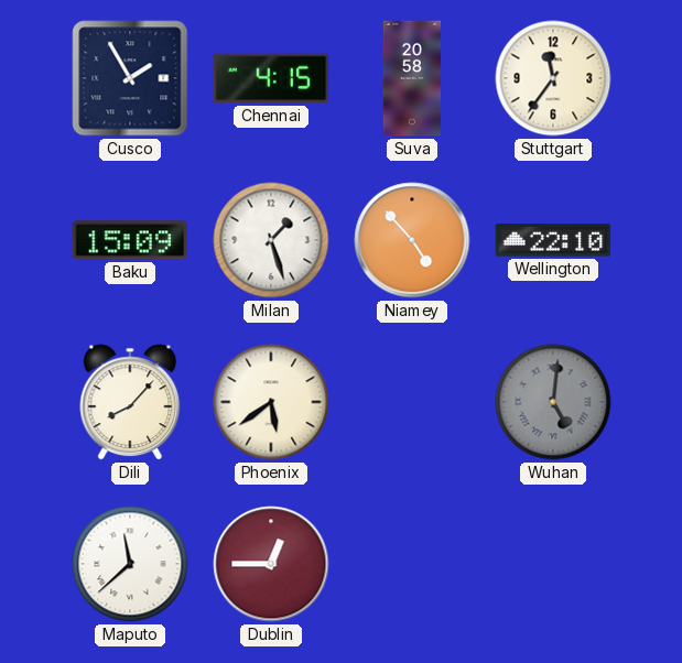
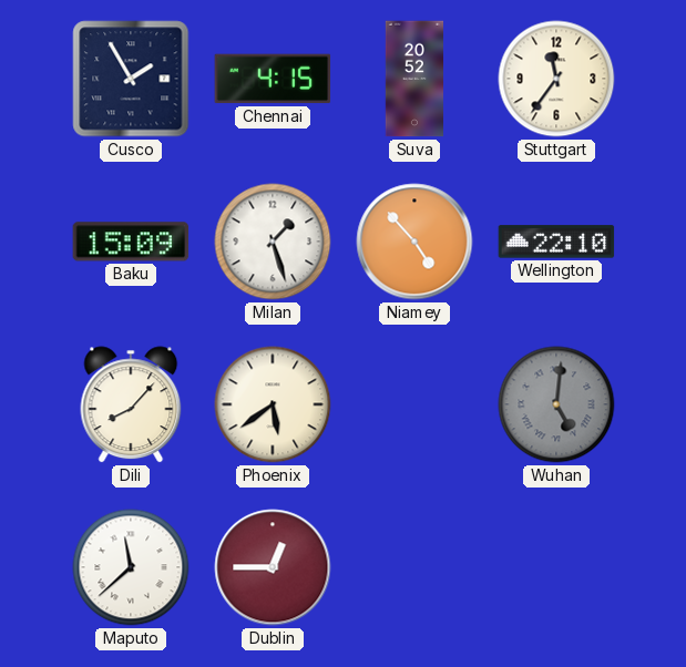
Suva: 20:58 -> 20:52 (413, 79)
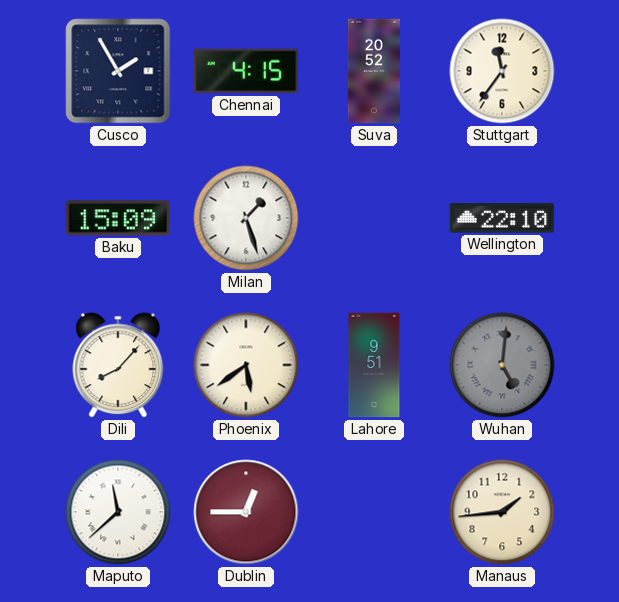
Niamey: 4:53 -> none (414, 242)
Lahore: none -> 9:51 (374, 365)
Manaus: none -> 1:44 (502, 512)
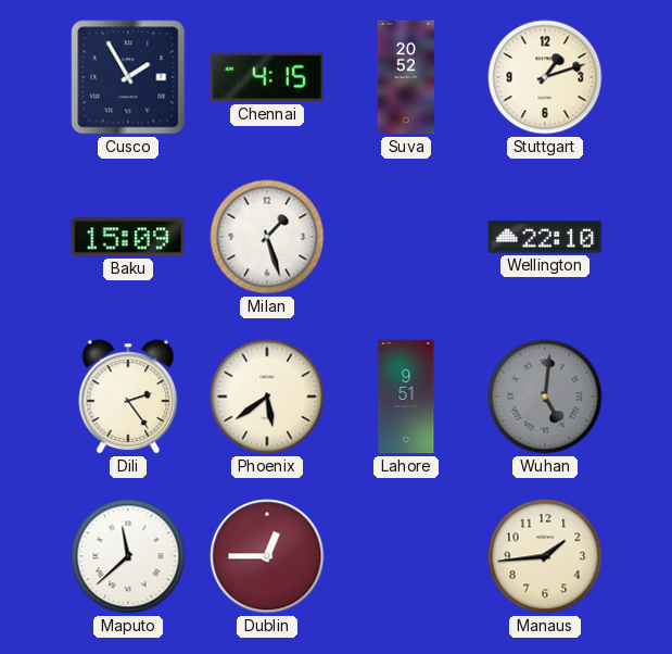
Stuttgart: 11:36 -> 1:12 (545, 77)
Dili: 8:07 -> 2:24 (128, 397)
